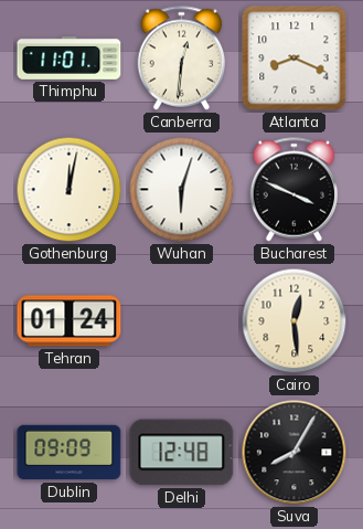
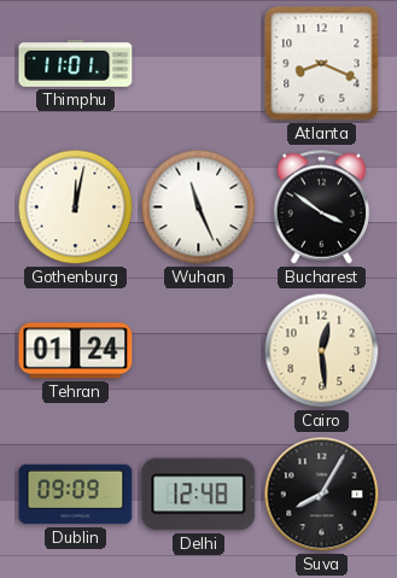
Canberra: 12:31 -> none (182, 59)
Wuhan: 6:03 -> 11:26 (199, 208)
Bucharest: 3:49 -> 3:51 (322, 208)
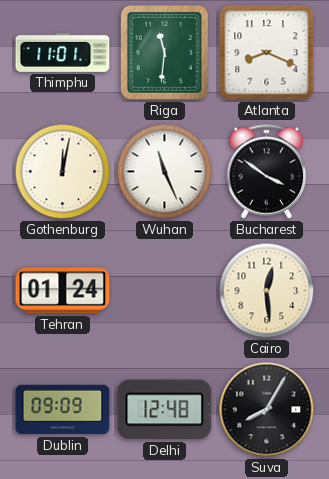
Riga: none -> 11:31 (164, 52)
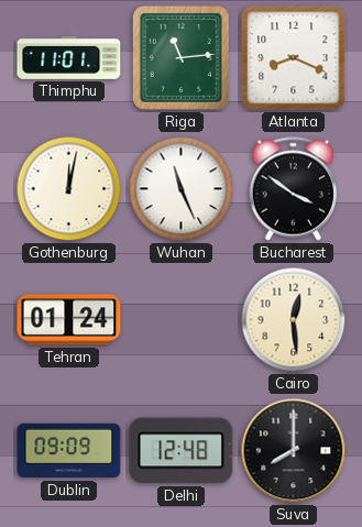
Riga: 11:31 -> 11:14 (180, 57)
Suva: 8:05 -> 8:00 (294, 451)
